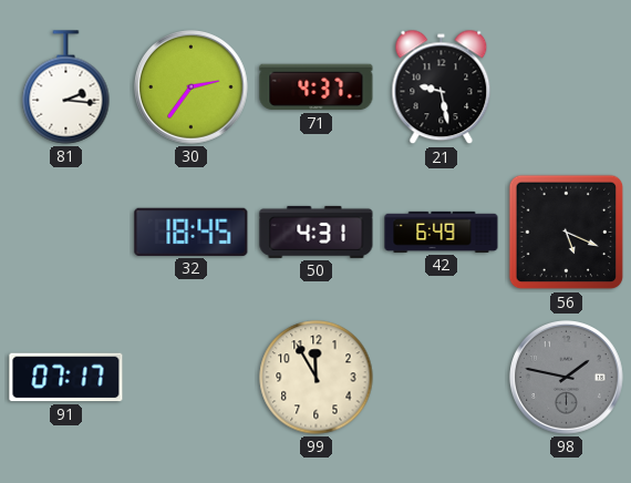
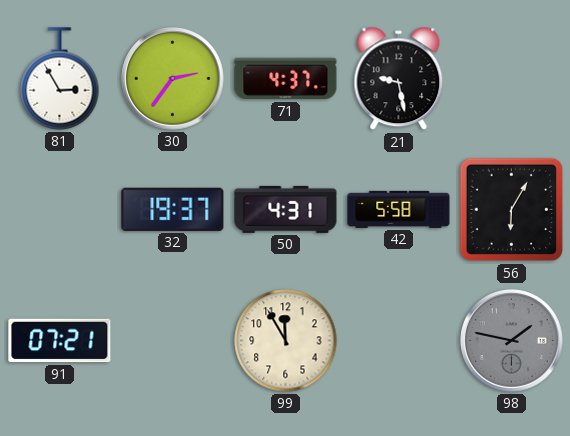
81: 2:16 -> 2:55 (60, 79)
32: 18:45 -> 19:37 (173, 209)
42: 6:49 -> 5:58 (399, 209)
56: 5:19 -> 6:05 (512, 210)
91: 07:17 -> 07:21 (60, 341)
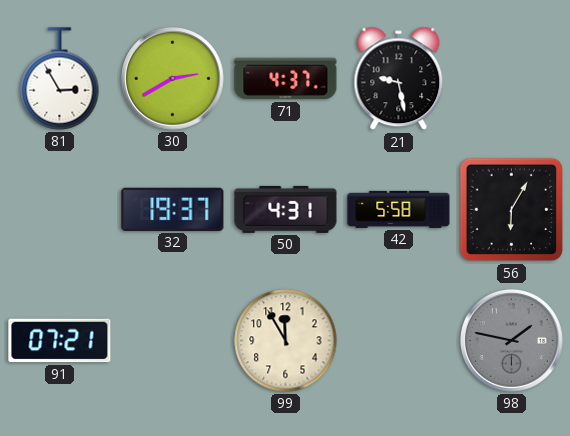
30: 2:36 -> 2:40 (173, 79)
